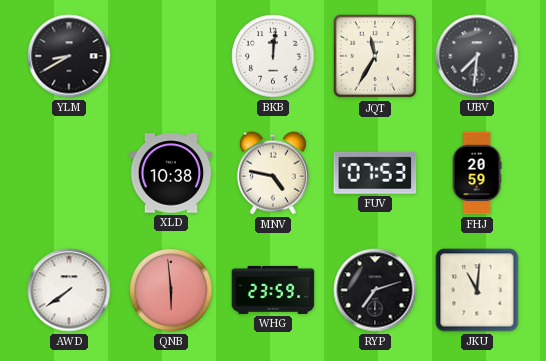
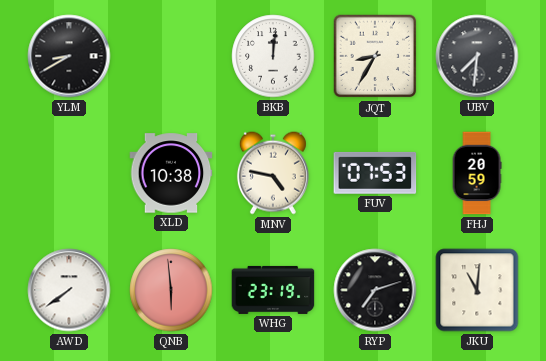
JQT: 11:35 -> 8:35 (375, 56)
WHG: 23:59 -> 23:19 (273, 290)
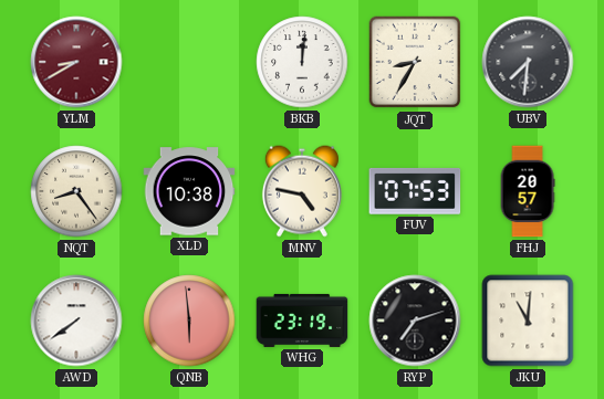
YLM dial: black -> burgundy (76, 62)
NQT: none -> 8:24 (76, 191)
FHJ: 20:59 -> 20:57 (528, 191)
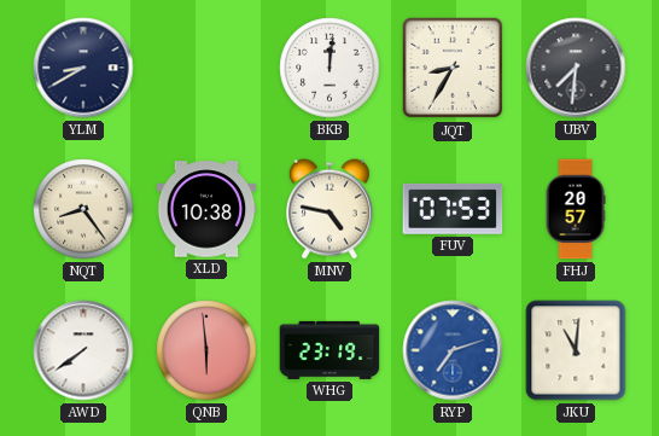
YLM dial: burgundy -> navy (83, 68)
RYP dial: black -> blue (453, 350)
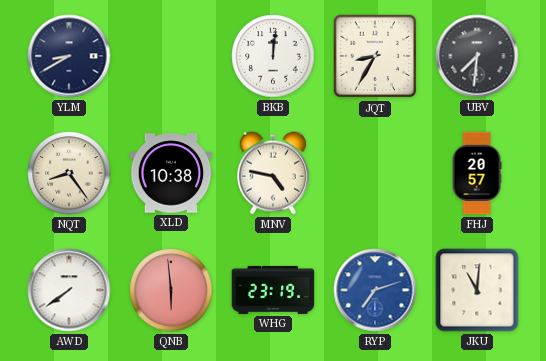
FUV: 07:53 -> none (453, 209)
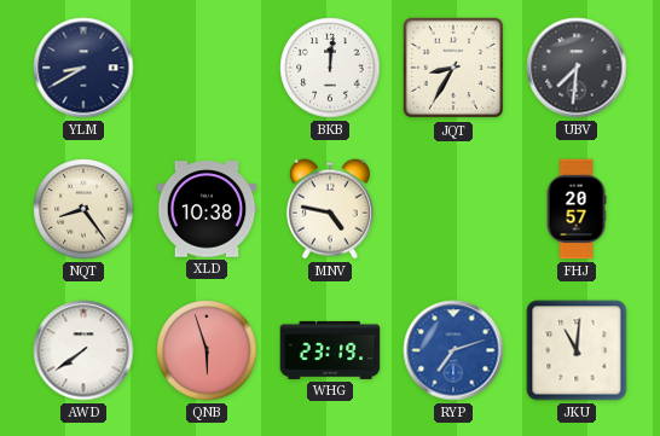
QNB: 5:59 -> 5:57 (207, 350)
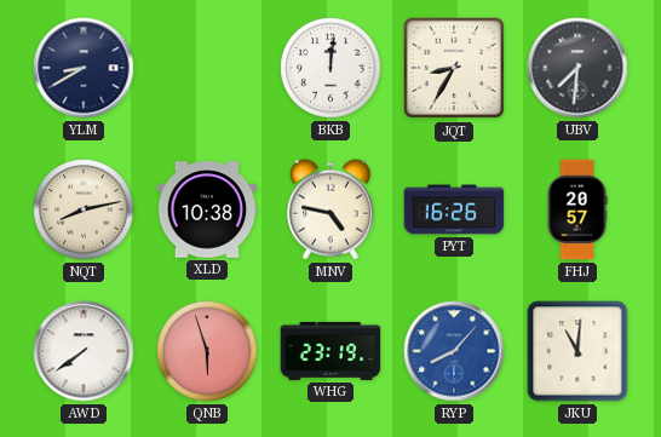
NQT: 8:24 -> 8:13 (84, 209)
PYT: none -> 16:26 (454, 209)
RYP: 7:12 -> 8:07 (454, 351)
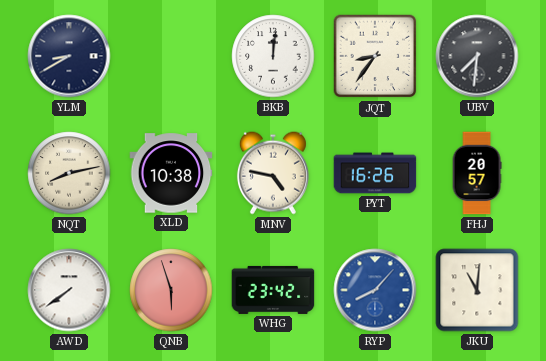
JQT: 8:35 -> 8:36 (375, 56)
WHG: 23:19 -> 23:42 (273, 290)
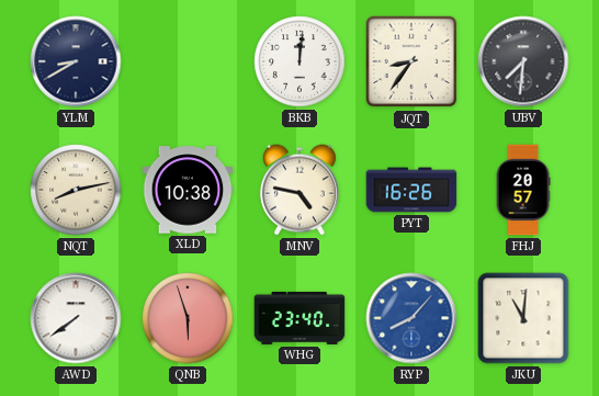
WHG: 23:42 -> 23:40 (299, 318)
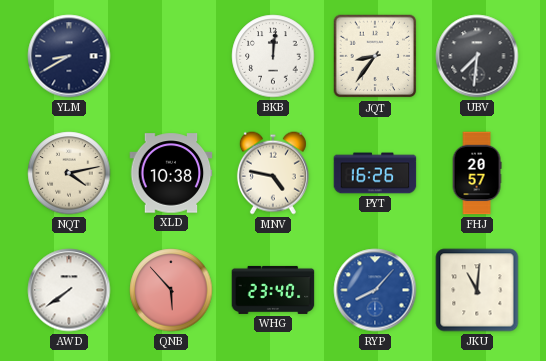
NQT: 8:13 -> 4:13 (69, 173)
QNB: 5:57 -> 5:53 (171, 290)
